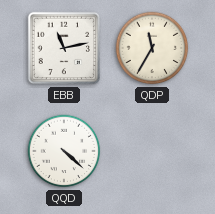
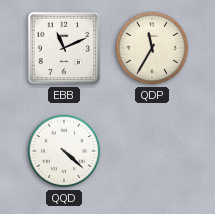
EBB: 11:13 -> 11:11 (64, 48)
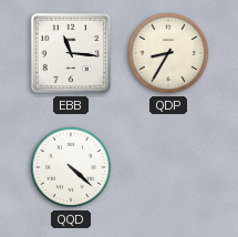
EBB: 11:11 -> 11:16 (71, 53)
QDP: 11:35 -> 8:35 (168, 53)
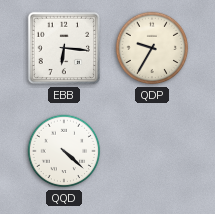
EBB: 11:16 -> 6:16 (64, 48)
QDP: 8:35 -> 9:35 (152, 48)
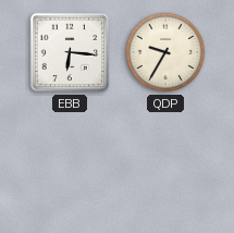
QQD: 4:22 -> none (64, 151)
